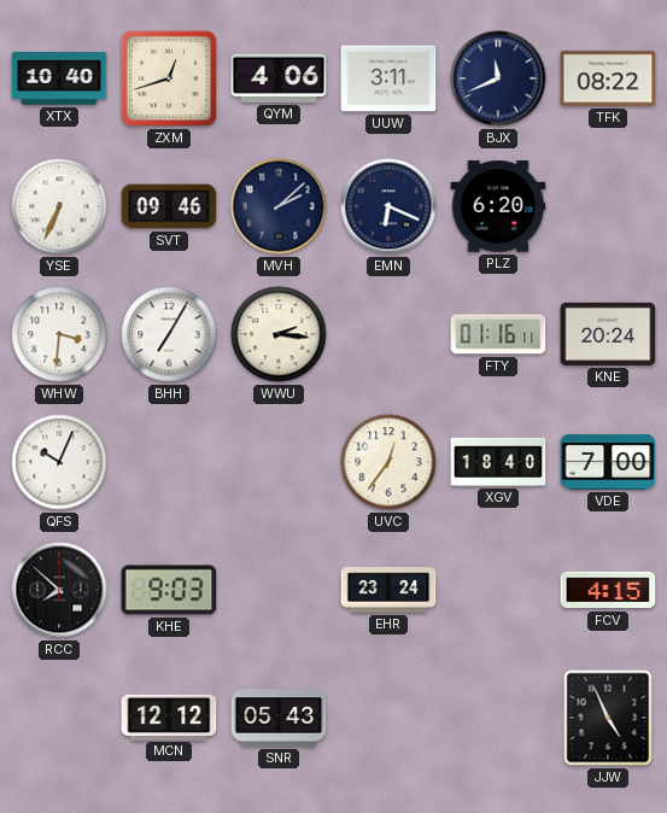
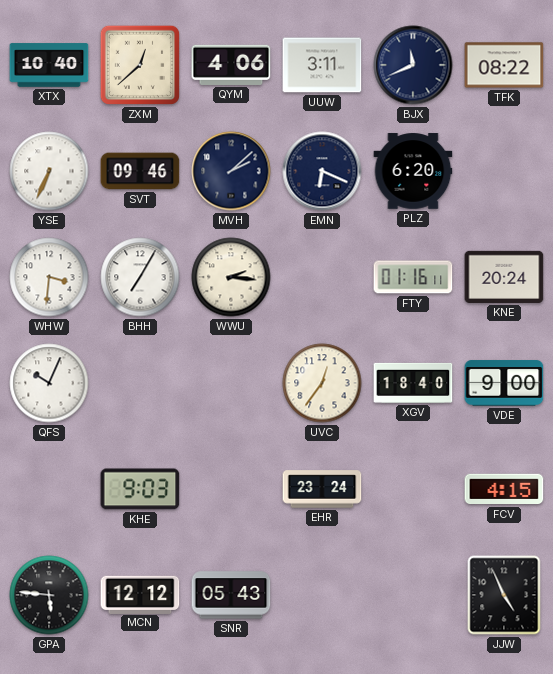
ZXM: 12:42 -> 12:38 (140, 65)
VDE: 7:00 -> 9:00 (504, 383)
RCC: 7:52 -> none (59, 590)
GPA: none -> 5:46 (49, 595)
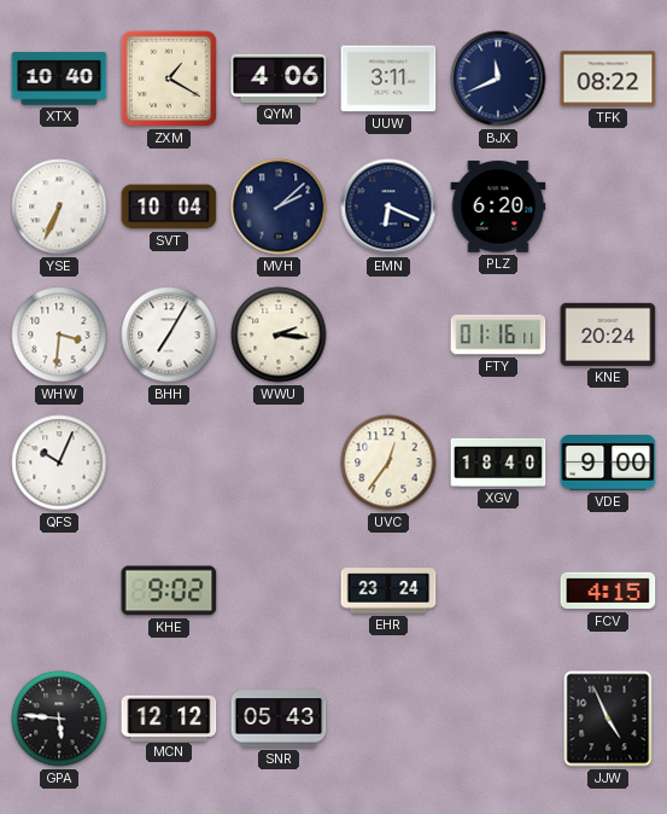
ZXM: 12:38 -> 1:20 (169, 79)
SVT: 09:46 -> 10:04 (169, 207)
KHE: 9:03 -> 9:02 (169, 591)
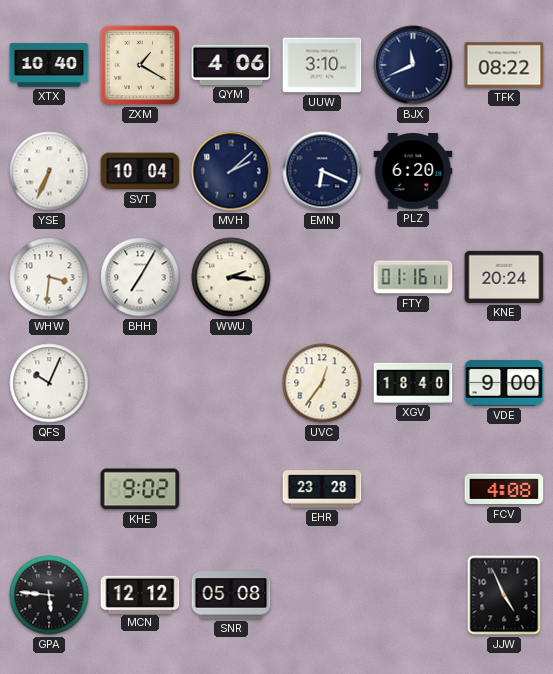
UUW: 3:11 -> 3:10 (322, 65)
EHR: 23:24 -> 23:28 (322, 489)
FCV: 4:15 -> 4:08 (504, 489)
SNR: 05:43 -> 05:08 (231, 595)
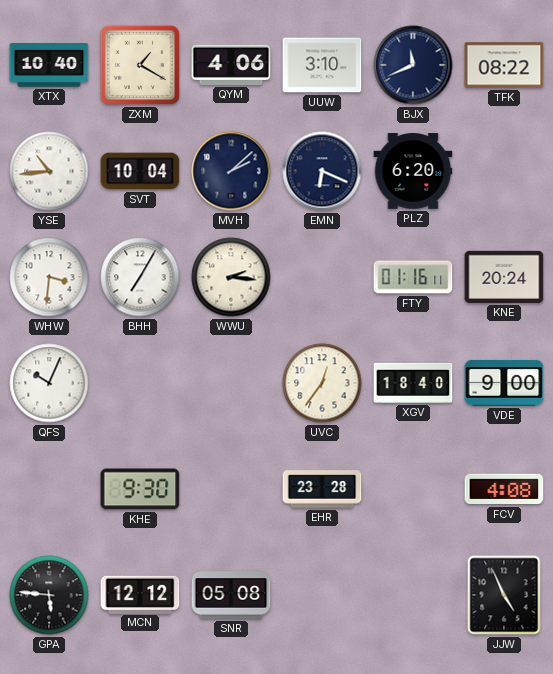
YSE: 6:34 -> 10:44 (49, 171)
KHE: 9:02 -> 9:30 (140, 489)
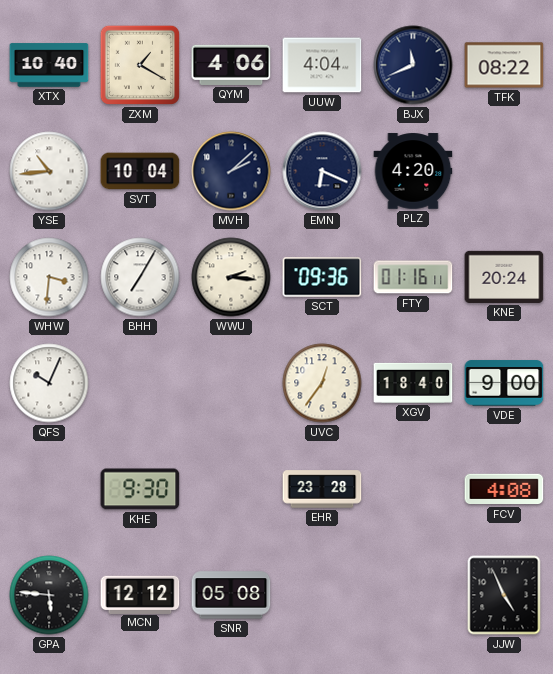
UUW: 3:10 -> 4:04 (322, 65)
PLZ: 6:20 -> 4:20 (413, 171)
SCT: none -> 09:36 (322, 277)
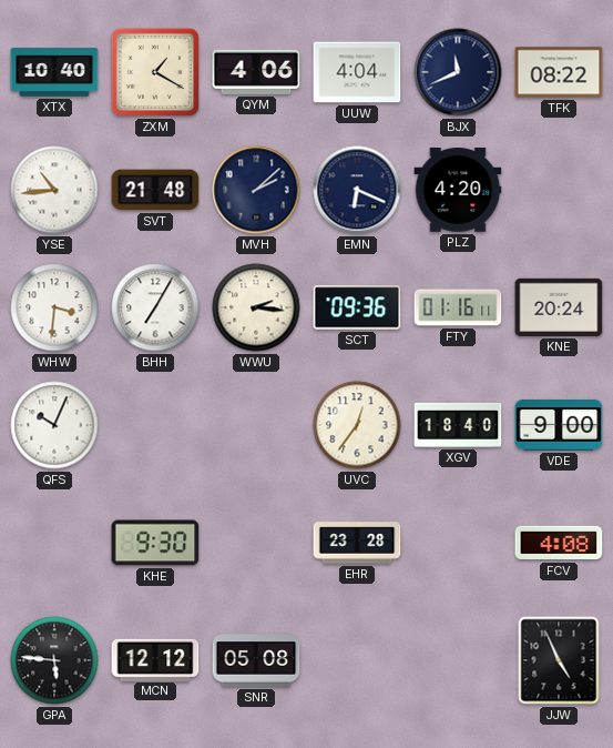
SVT: 10:04 -> 21:48 (155, 190)
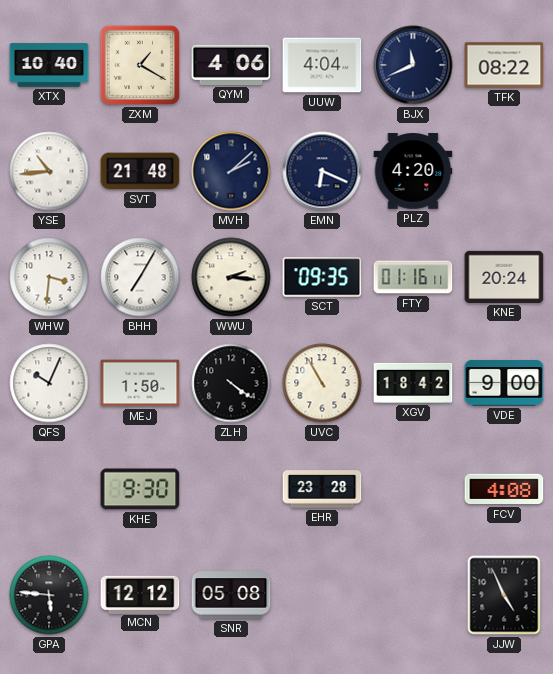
SCT: 09:36 -> 09:35 (322, 277)
MEJ: none -> 1:50 (140, 383)
ZLH: none -> 4:21 (231, 383)
UVC: 12:36 -> 10:55 (322, 383)
XGV: 18:40 -> 18:42 (413, 383)
